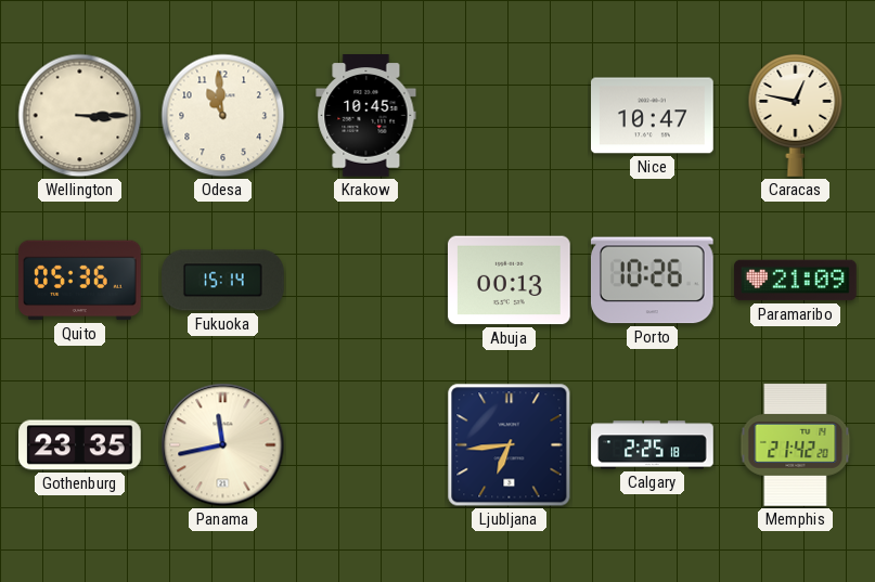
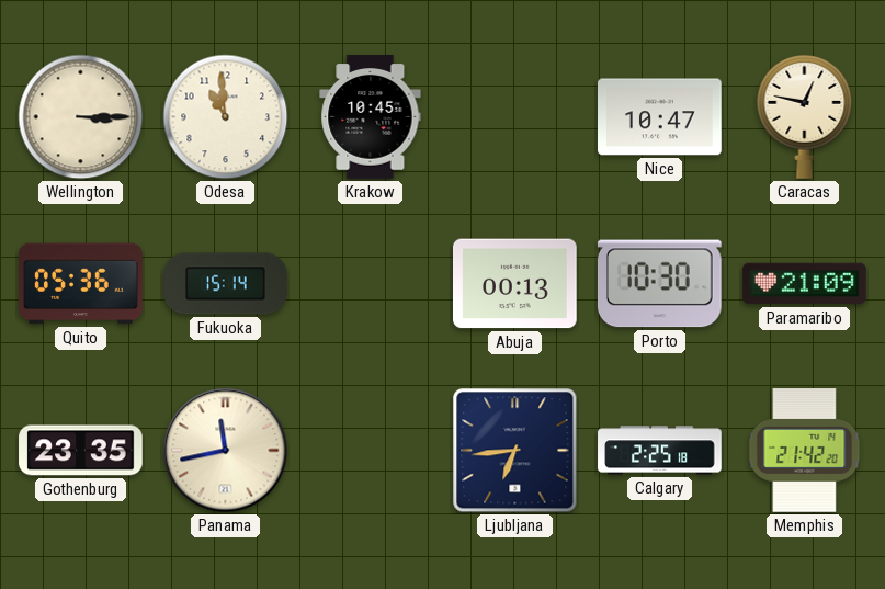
Porto: 10:26 -> 10:30 (659, 284)
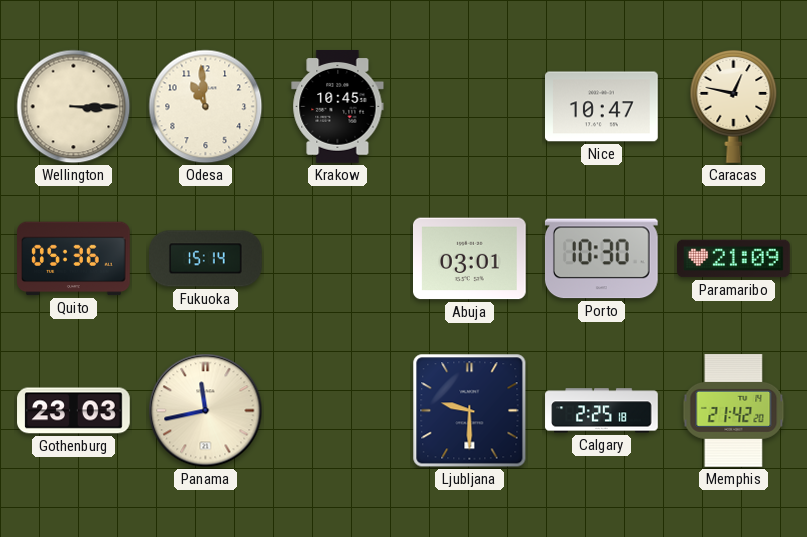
Abuja: 00:13 -> 03:01 (470, 259)
Gothenburg: 23:35 -> 23:03 (74, 411)
Ljubljana: 6:44 -> 9:30 (470, 411)
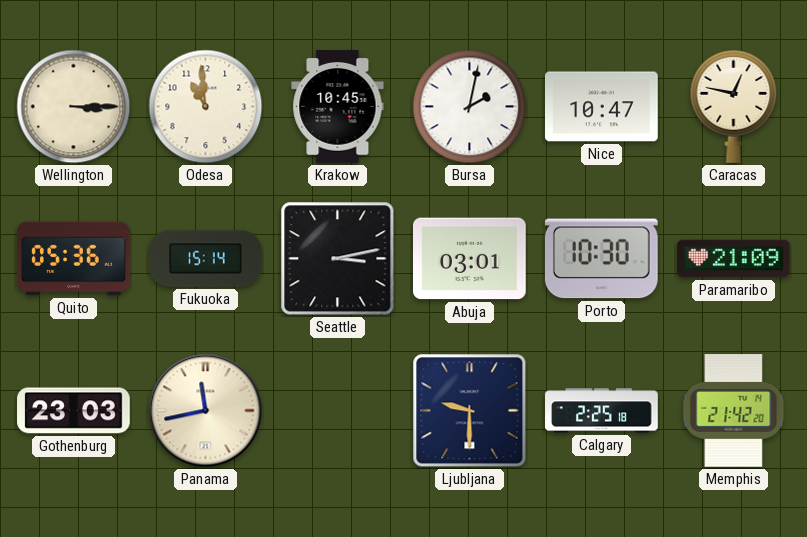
Bursa: none -> 2:02 (470, 107)
Seattle: none -> 3:13 (338, 259)
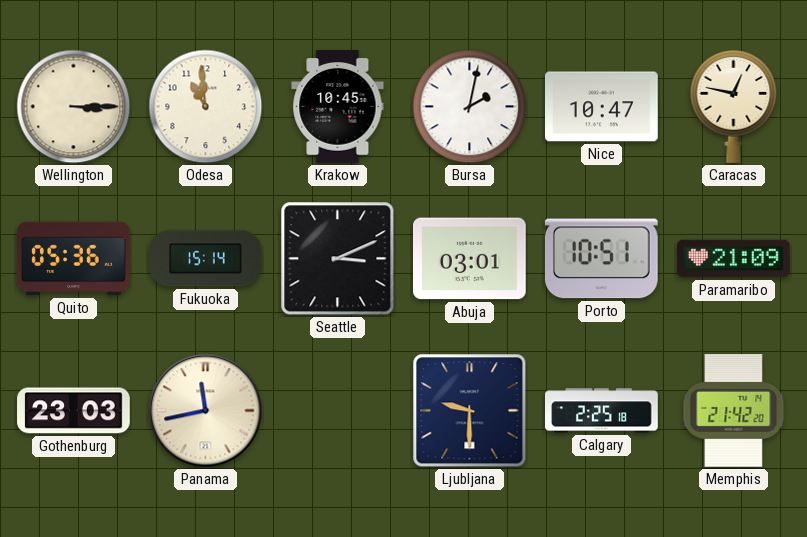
Seattle: 3:13 -> 3:11 (338, 259)
Porto: 10:30 -> 10:51 (601, 259)
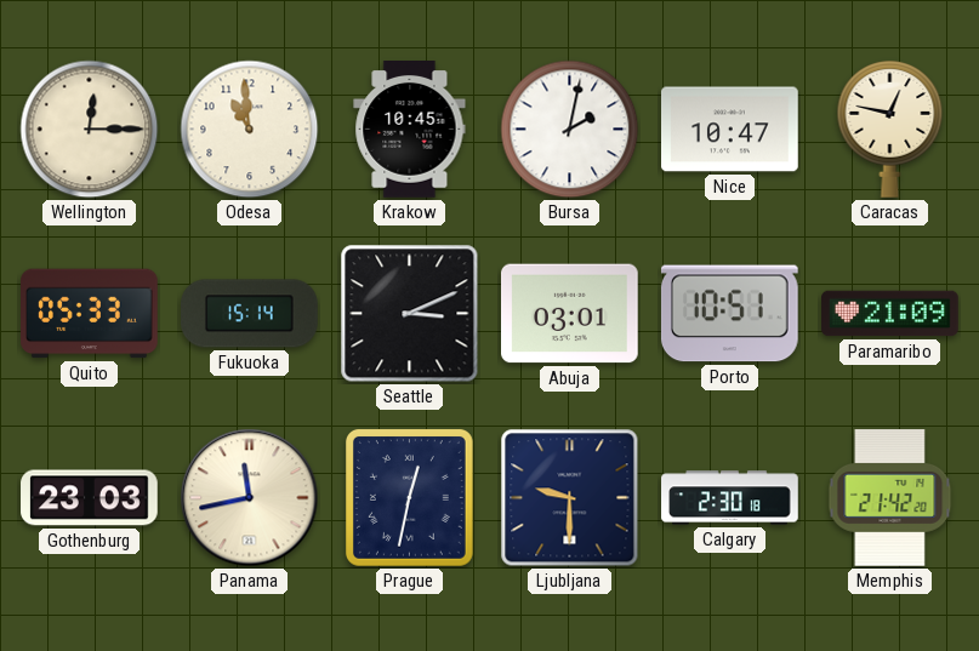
Wellington: 3:15 -> 12:15 (90, 130)
Quito: 05:36 -> 05:33 (90, 314)
Prague: none -> 12:32 (409, 497)
Calgary: 2:25 -> 2:30 (730, 498)
